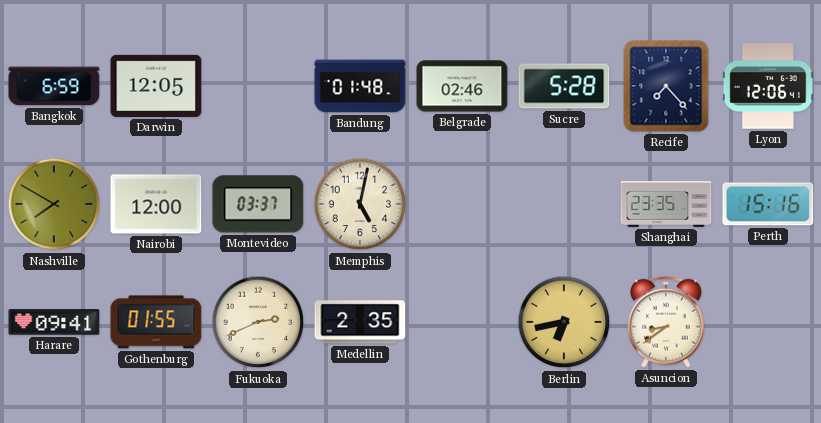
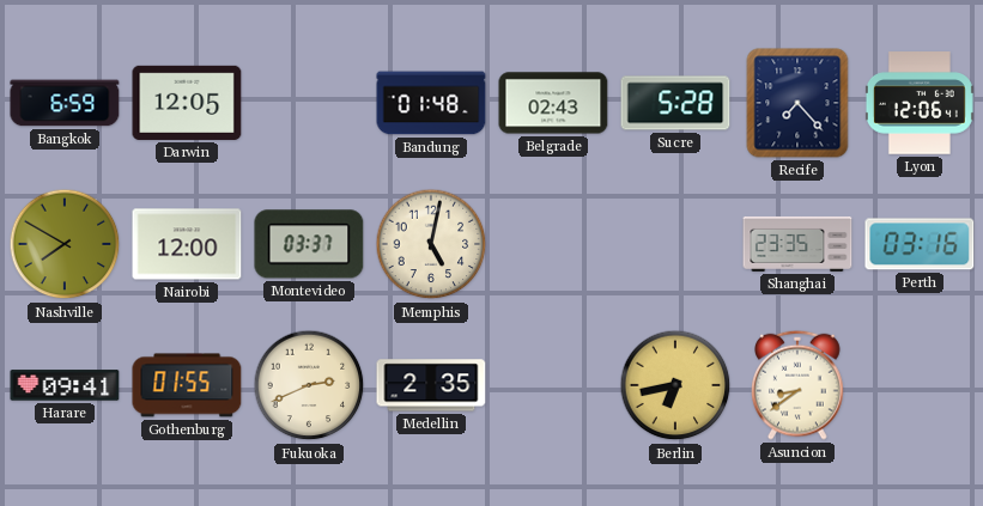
Belgrade: 02:46 -> 02:43 (553, 103)
Perth: 15:16 -> 03:16 (920, 244)
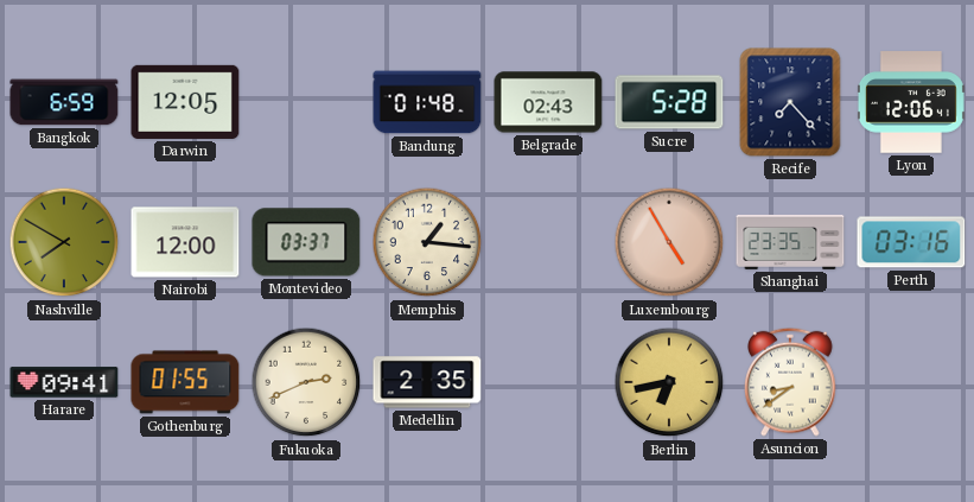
Memphis: 5:02 -> 1:16 (427, 242)
Luxembourg: none -> 4:55 (669, 242)
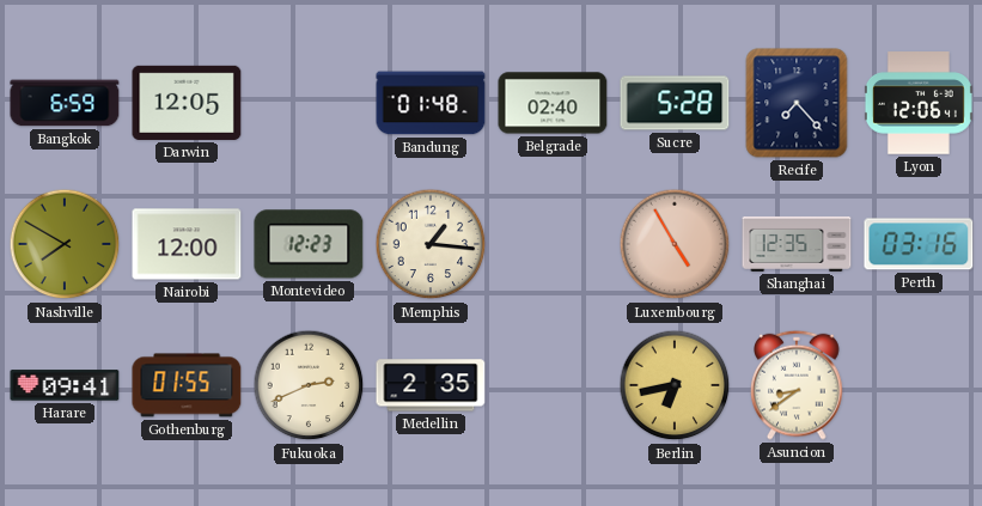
Belgrade: 02:43 -> 02:40 (553, 103)
Montevideo: 03:37 -> 12:23 (309, 244)
Shanghai: 23:35 -> 12:35 (797, 244)
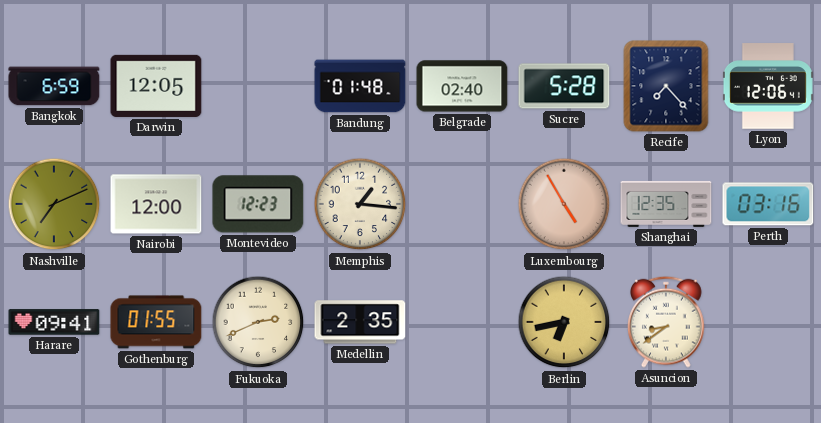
Nashville: 7:50 -> 7:11 (54, 204)
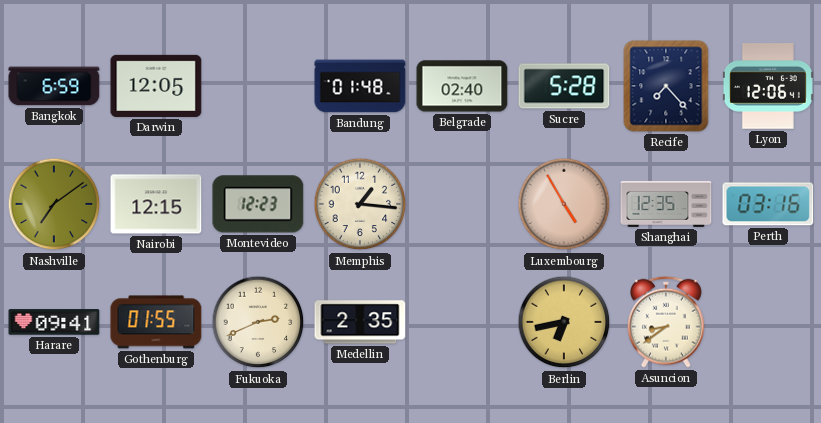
Nashville: 7:11 -> 7:09 (54, 204)
Nairobi: 12:00 -> 12:15 (156, 204)
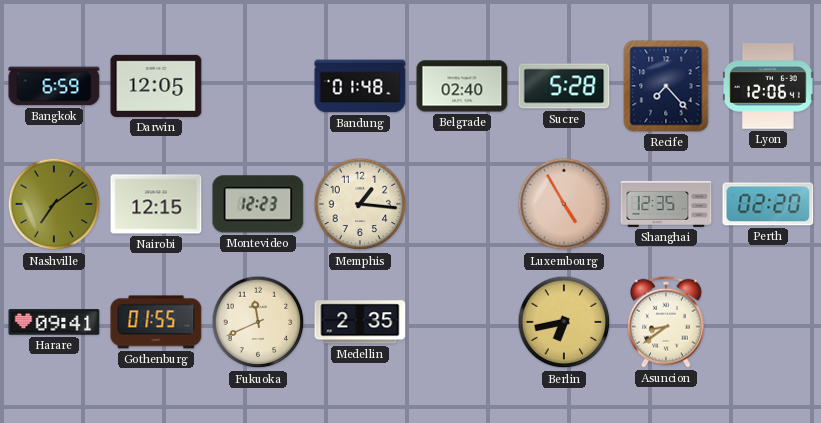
Perth: 03:16 -> 02:20 (768, 204)
Fukuoka: 2:41 -> 11:41 (258, 322)
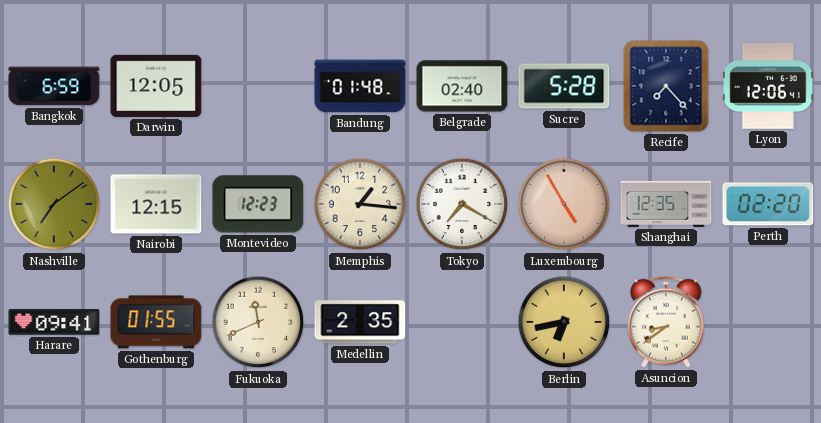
Tokyo: none -> 7:20 (462, 204)
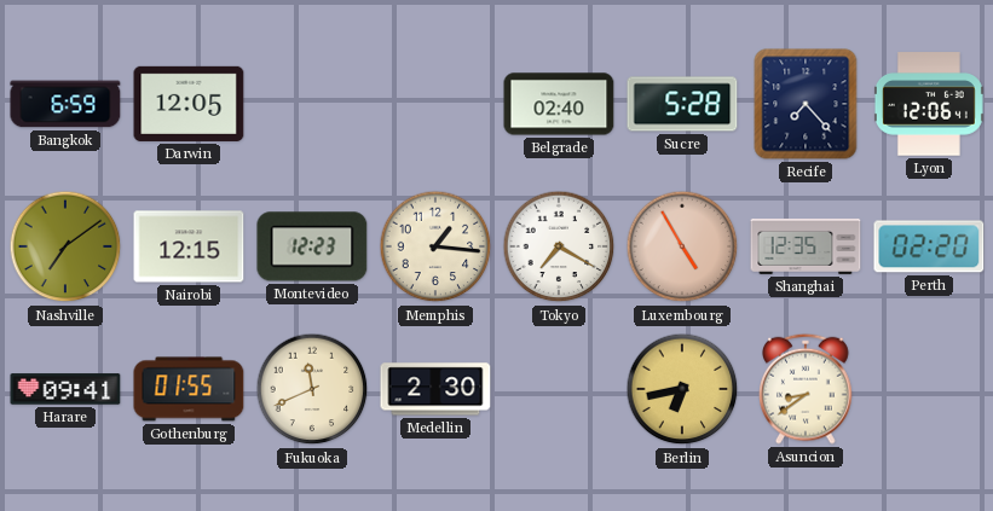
Bandung: 01:48 -> none (360, 86)
Medellin: 2:35 -> 2:30 (435, 389)
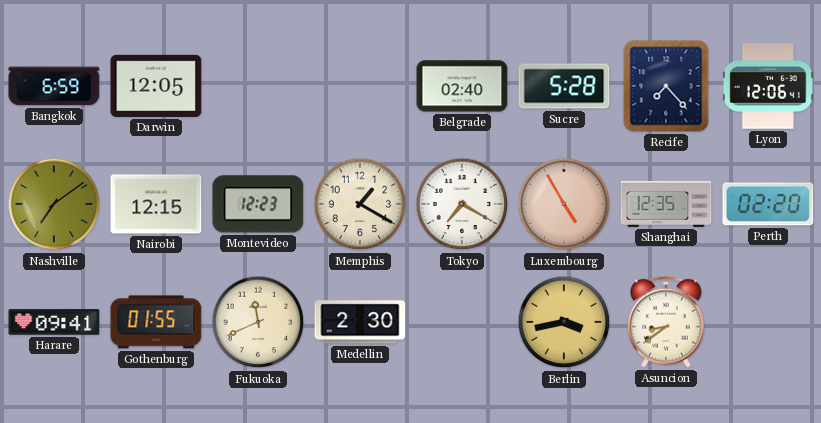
Memphis: 1:16 -> 1:20 (360, 204)
Berlin: 6:43 -> 3:43 (564, 322)
